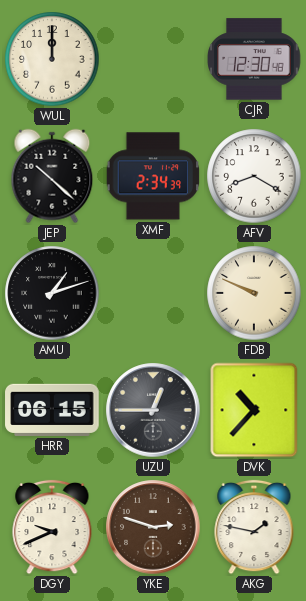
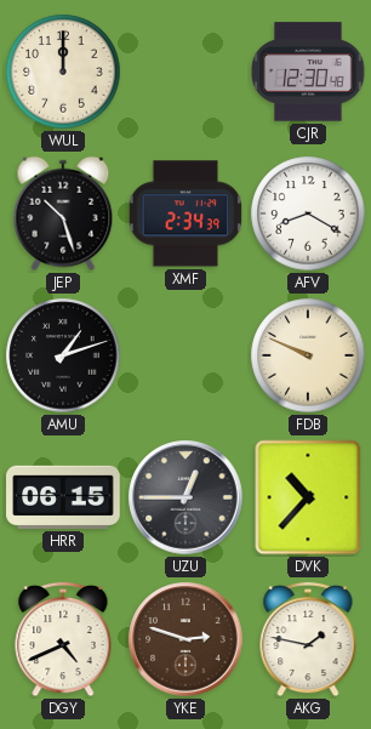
JEP: 10:22 -> 10:27 (63, 213)
DGY: 9:41 -> 4:41 (63, 639)
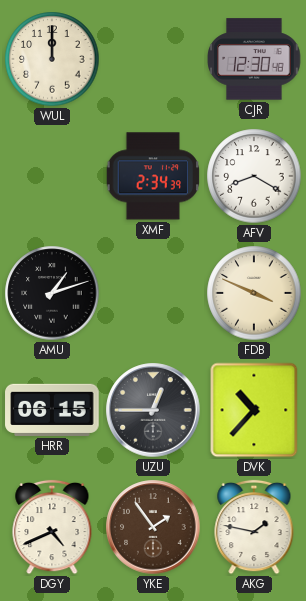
JEP: 10:27 -> none (63, 213)
FDB: 9:49 -> 3:49 (254, 293)
YKE: 2:48 -> 1:54 (153, 527)
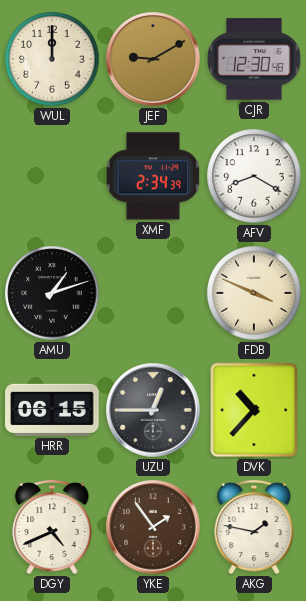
JEF: none -> 9:10 (153, 59)
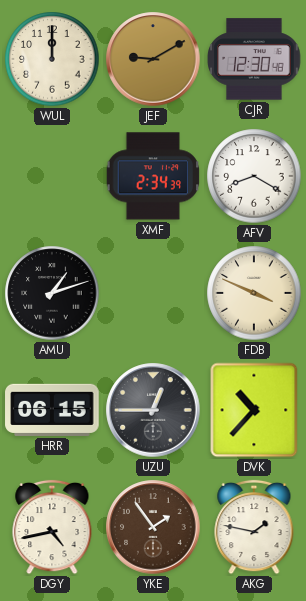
DGY: 4:41 -> 4:43 (52, 527)
